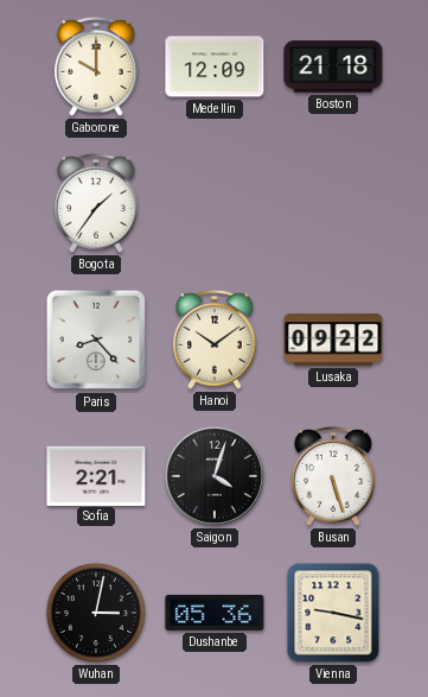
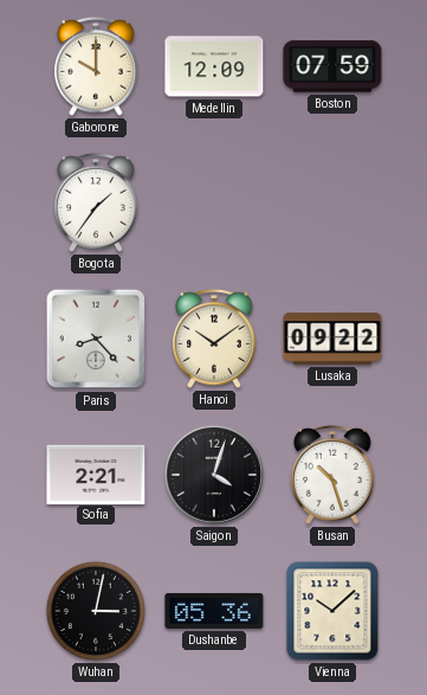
Boston: 21:18 -> 07:59 (332, 66)
Busan: 5:27 -> 10:27 (334, 475)
Vienna: 9:17 -> 10:08 (332, 611)
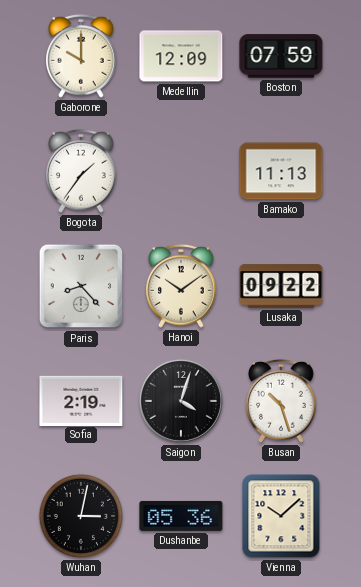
Bamako: none -> 11:13 (281, 171)
Sofia: 2:21 -> 2:19 (81, 400)
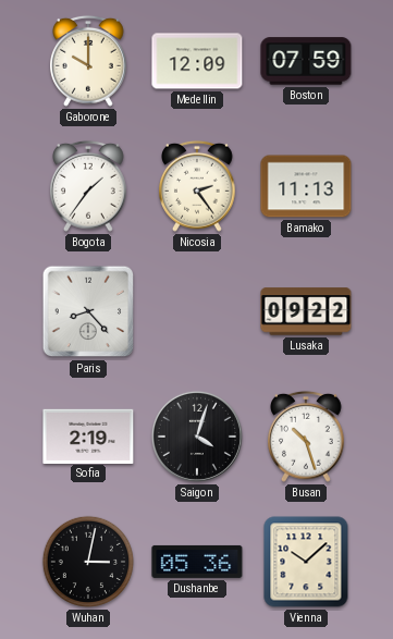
Nicosia: none -> 2:24 (198, 186)
Hanoi: 10:09 -> none (182, 286)
